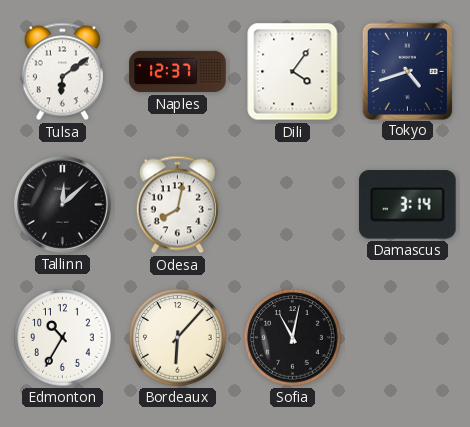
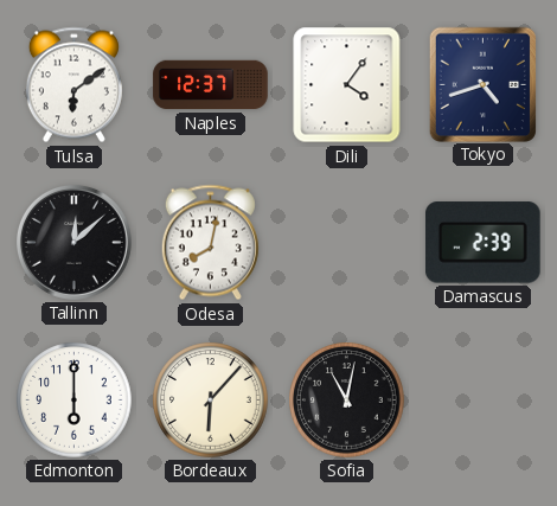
Damascus: 3:14 -> 2:39 (484, 243)
Edmonton: 10:35 -> 6:00 (75, 401)
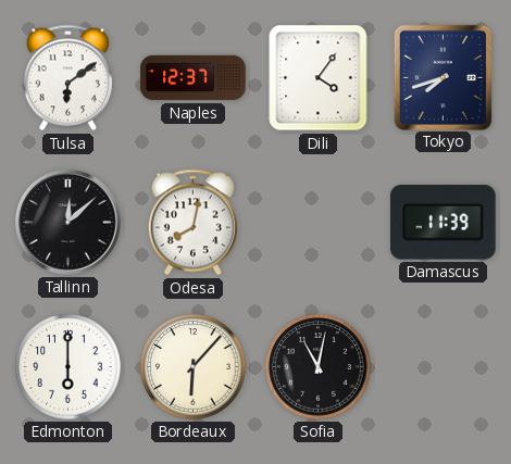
Tokyo: 4:42 -> 7:42 (443, 77)
Damascus: 2:39 -> 11:39 (444, 223)
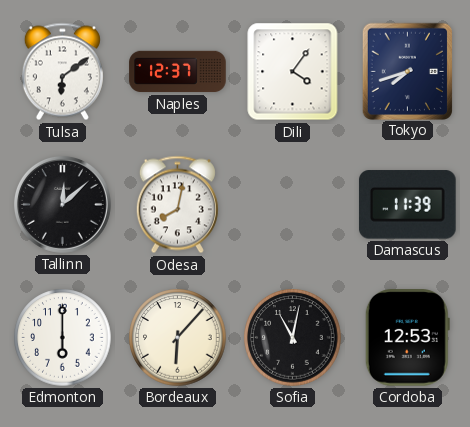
Cordoba: none -> 12:53 (407, 338)
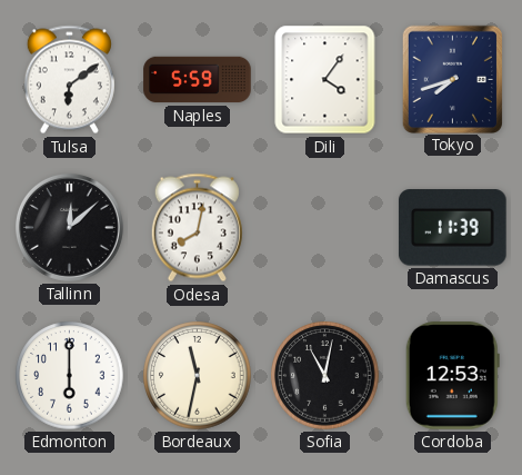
Naples: 12:37 -> 5:59 (198, 80)
Bordeaux: 6:07 -> 11:32 (198, 376)
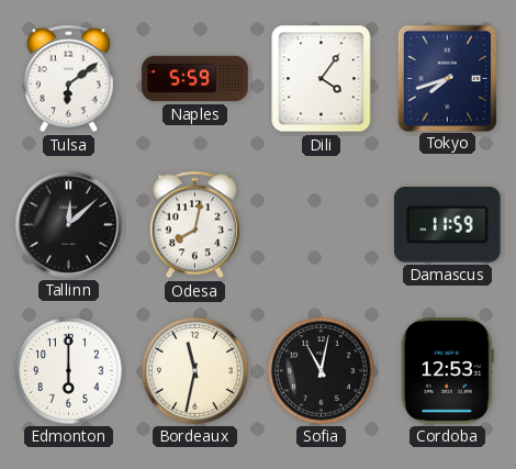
Damascus: 11:39 -> 11:59 (448, 225)
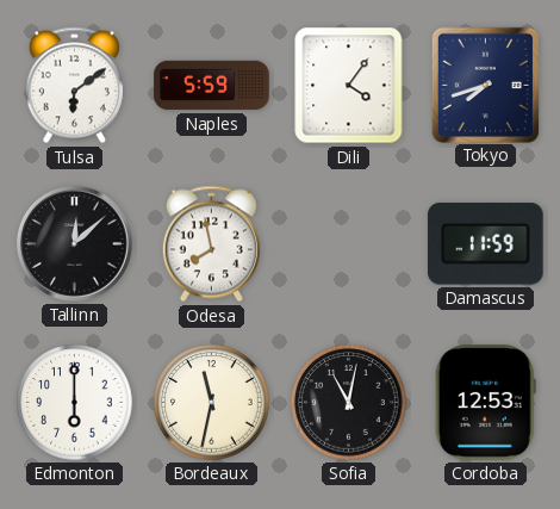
Odesa: 8:02 -> 7:58 (211, 244)
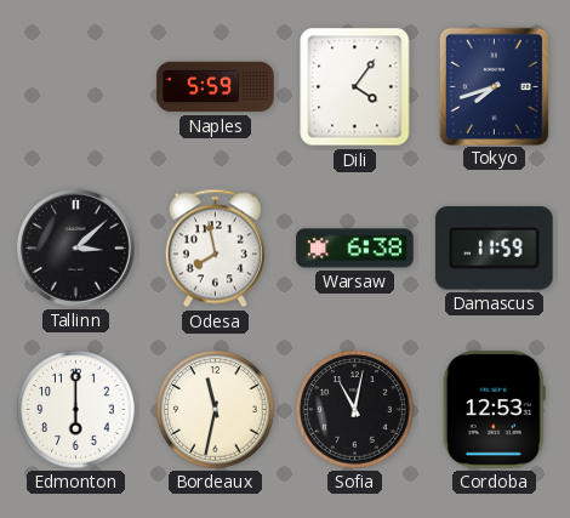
Tulsa: 6:09 -> none (74, 86)
Tallinn: 12:08 -> 3:08 (75, 247)
Warsaw: none -> 6:38 (355, 249)
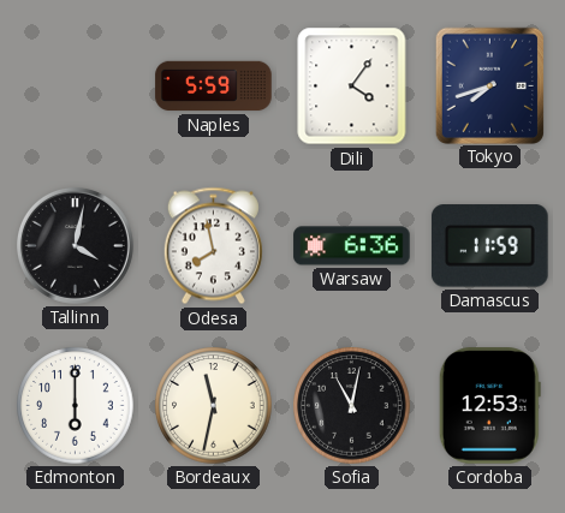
Tallinn: 3:08 -> 4:02 (75, 245)
Warsaw: 6:38 -> 6:36 (352, 246)
